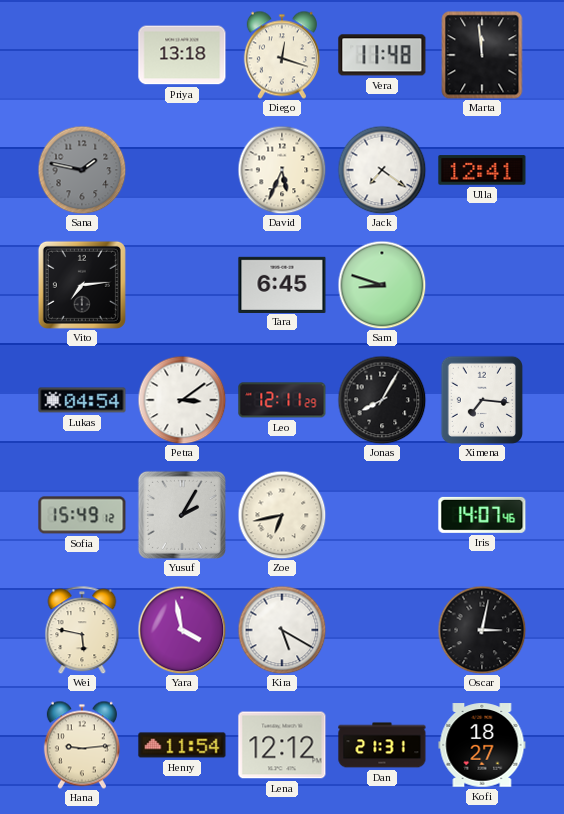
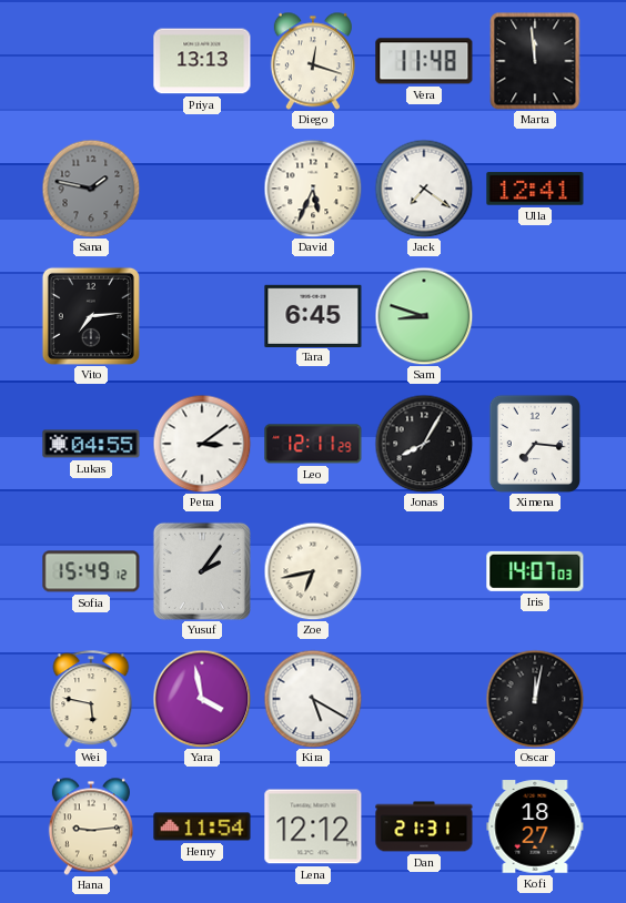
Priya: 13:18 -> 13:13 (202, 61)
Lukas: 04:54 -> 04:55 (91, 444)
Yusuf: 2:05 -> 2:06 (202, 571)
Iris: 14:07:46 -> 14:07:03 (535, 571)
Oscar: 3:02 -> 12:02 (535, 699)
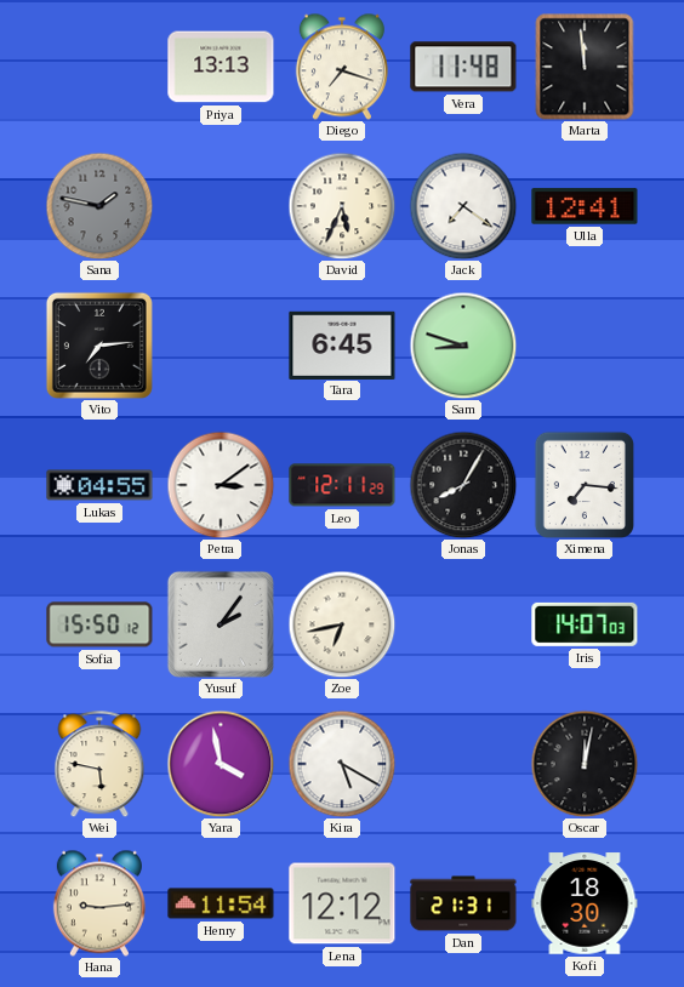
Diego: 12:18 -> 7:18 (342, 67)
Sofia: 15:49 -> 15:50 (99, 624)
Kofi: 18:27 -> 18:30 (585, 903)
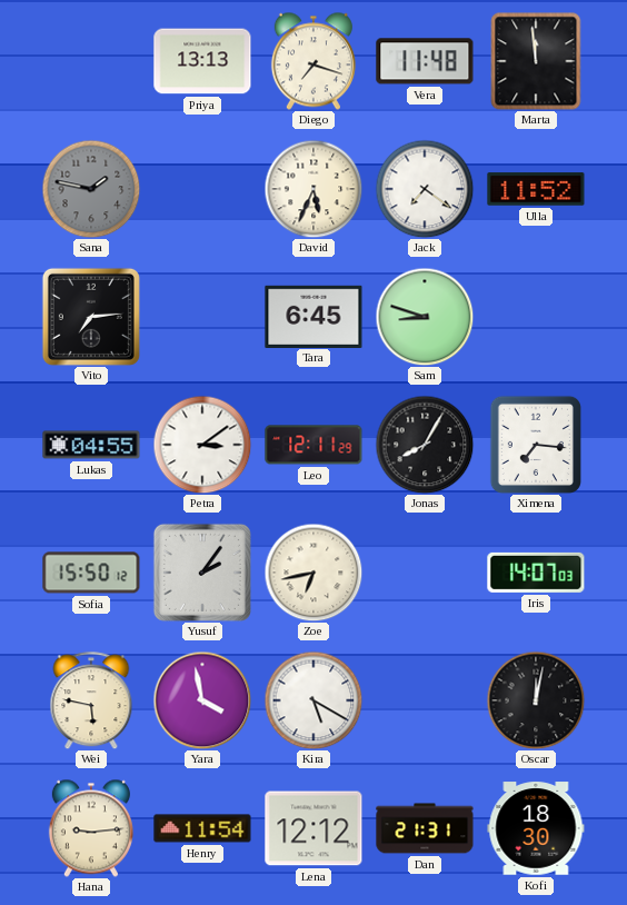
Ulla: 12:41 -> 11:52 (536, 189)
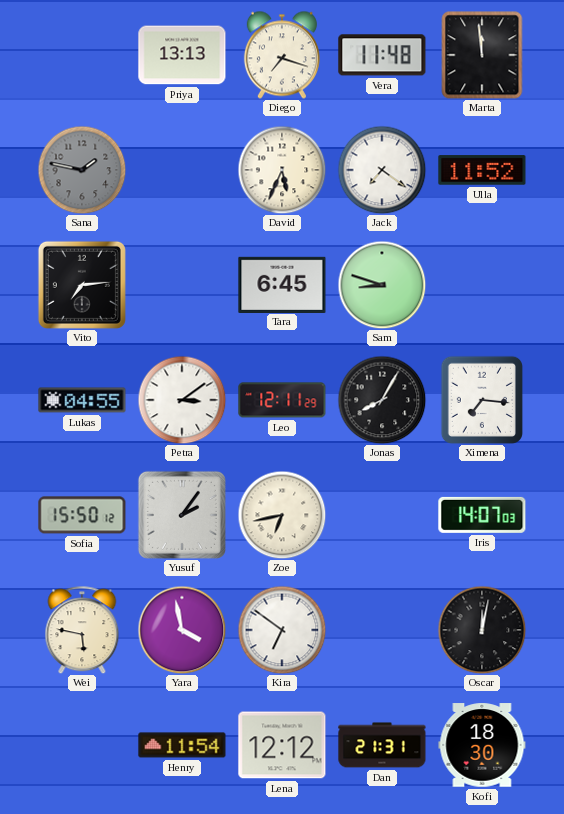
Kira: 5:20 -> 6:51 (282, 630)
Hana: 9:14 -> none (91, 828)
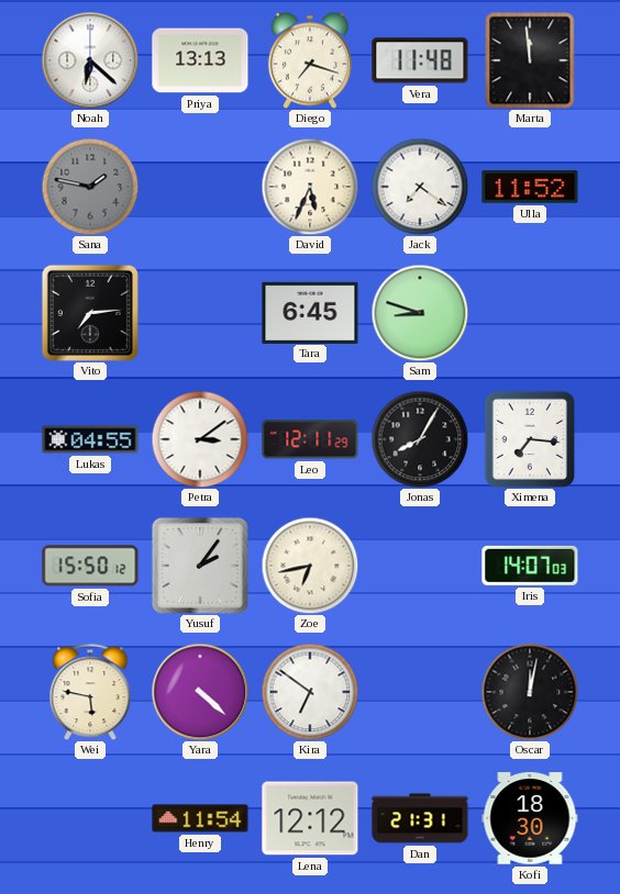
Noah: none -> 6:22 (90, 60)
Yara: 3:58 -> 4:22 (200, 692)
